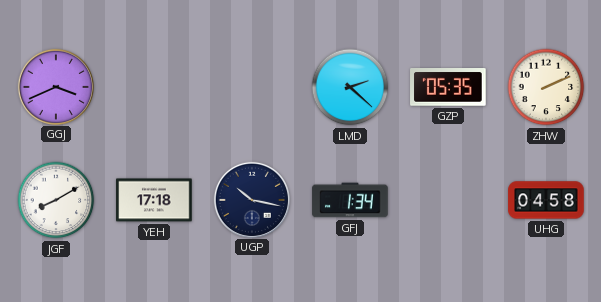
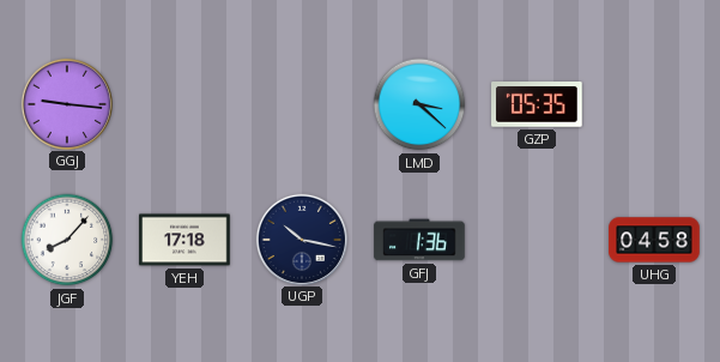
GGJ: 3:41 -> 9:16 (66, 103)
LMD: 2:22 -> 3:22 (419, 104)
ZHW: 2:11 -> none (546, 87)
JGF: 8:10 -> 8:07 (67, 240)
GFJ: 1:34 -> 1:36 (419, 240)
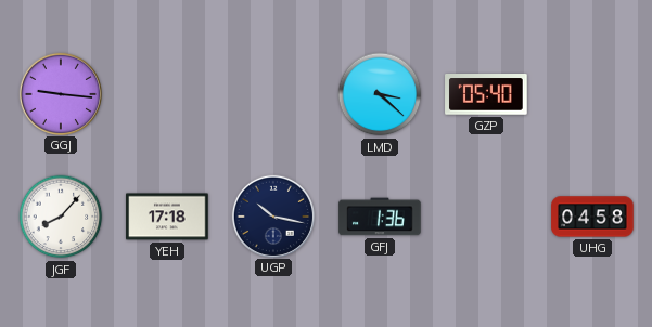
GZP: 05:35 -> 05:40 (486, 95)
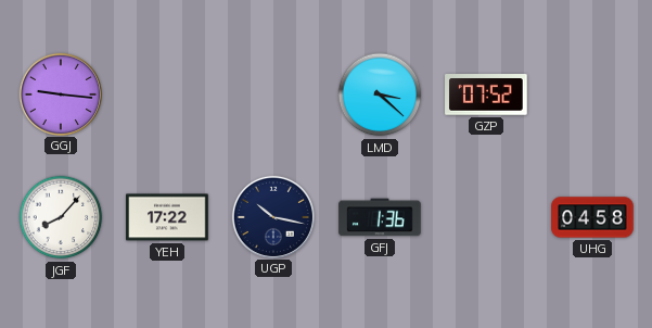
GZP: 05:40 -> 07:52 (486, 96)
YEH: 17:18 -> 17:22 (167, 217)
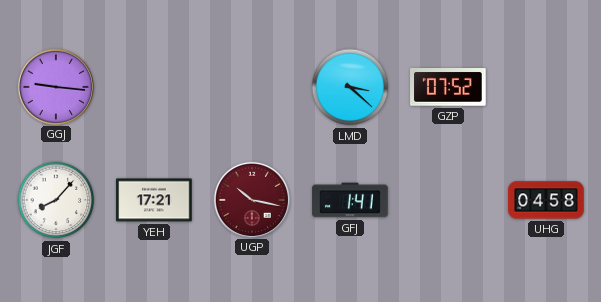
YEH: 17:22 -> 17:21 (154, 200)
UGP dial: navy -> burgundy (251, 199)
GFJ: 1:36 -> 1:41 (350, 200)
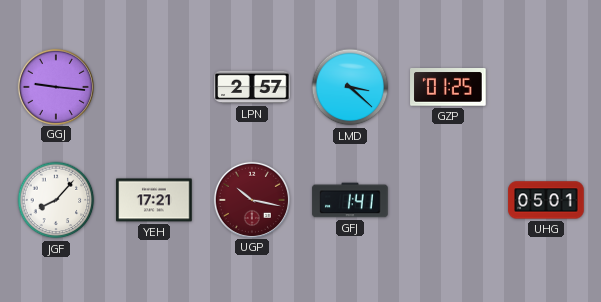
LPN: none -> 2:57 (252, 87)
GZP: 07:52 -> 01:25 (448, 88)
UHG: 04:58 -> 05:01 (546, 200)
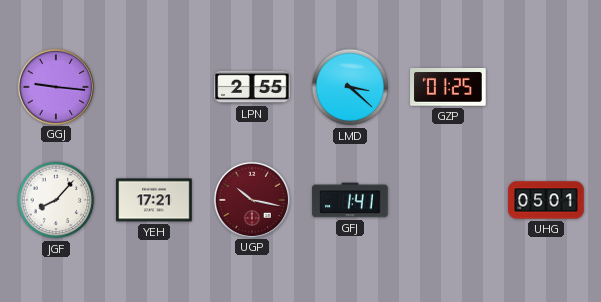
LPN: 2:57 -> 2:55 (252, 87)
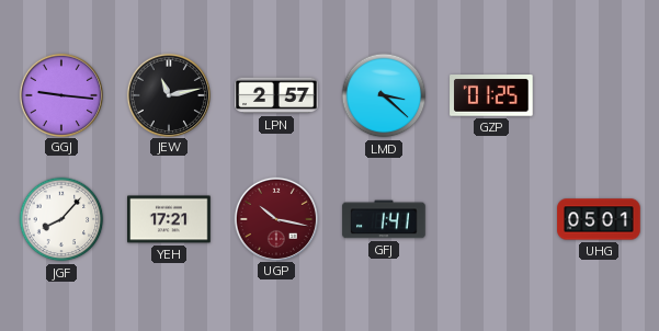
JEW: none -> 11:13 (168, 94)
LPN: 2:55 -> 2:57 (276, 95)
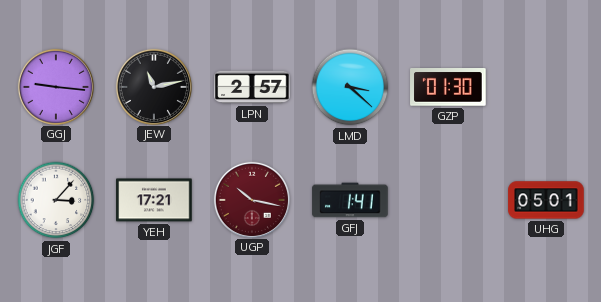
GZP: 01:25 -> 01:30 (448, 88)
JGF: 8:07 -> 3:07 (56, 200)
